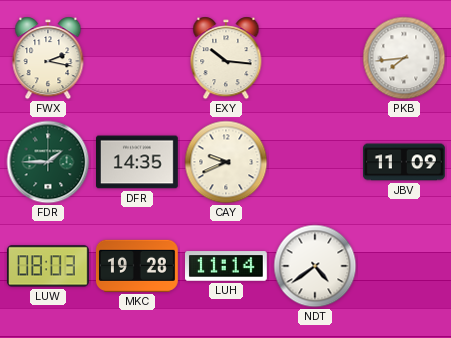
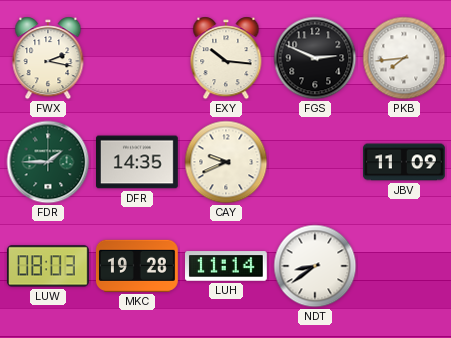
FGS: none -> 2:49 (315, 58)
NDT: 4:39 -> 8:39 (315, 266)
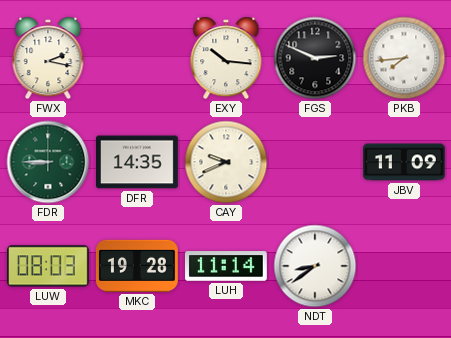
FDR: 1:45 -> 8:45 (48, 162)
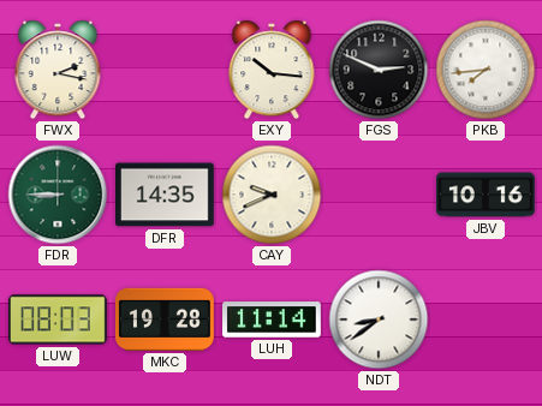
JBV: 11:09 -> 10:16 (487, 195)
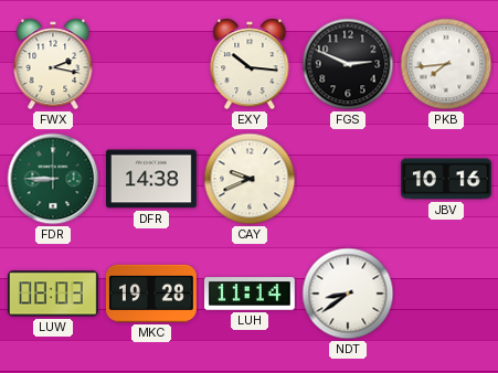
DFR: 14:35 -> 14:38 (152, 179)
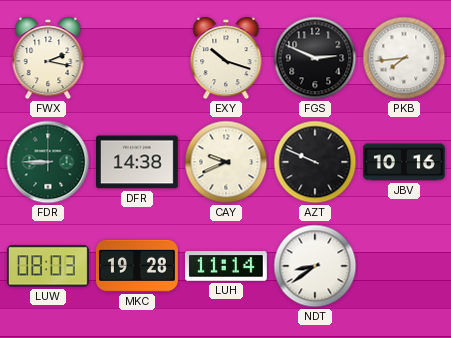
EXY: 10:16 -> 10:18 (226, 58)
AZT: none -> 9:49 (315, 162)
